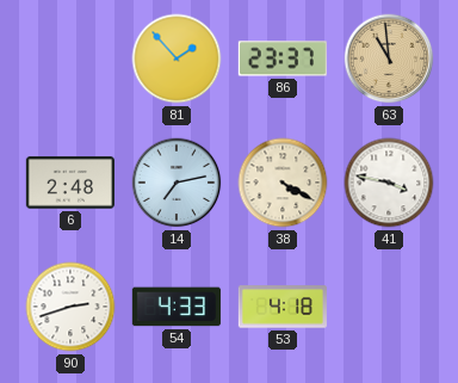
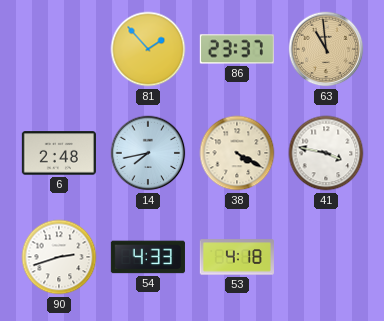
14: 7:13 -> 7:43 (148, 153)
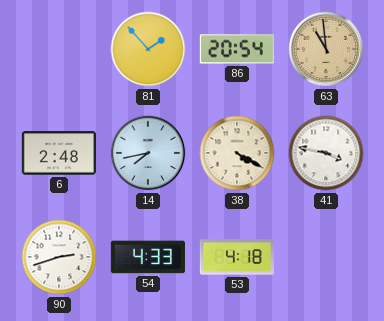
86: 23:37 -> 20:54 (237, 49)
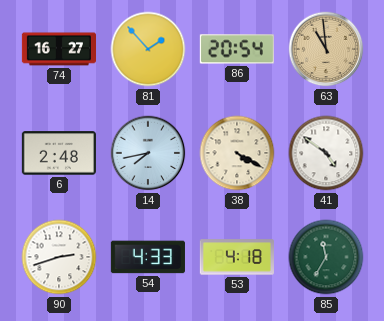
74: none -> 16:27 (58, 49)
41: 3:47 -> 4:51 (326, 153)
85: none -> 11:35 (326, 257)
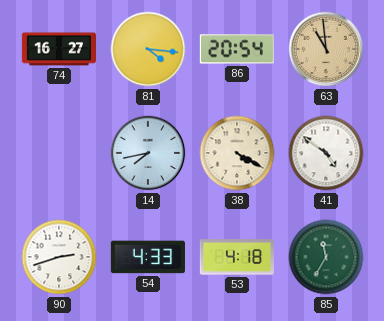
81: 1:53 -> 4:16 (148, 49)
6: 2:48 -> none (59, 153)
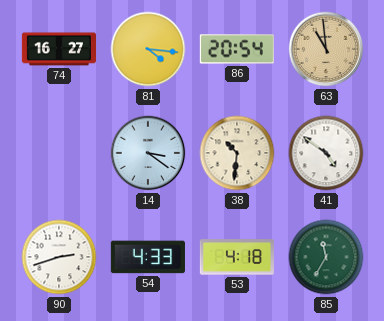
14: 7:43 -> 3:21 (148, 153)
38: 4:20 -> 10:31 (237, 153)
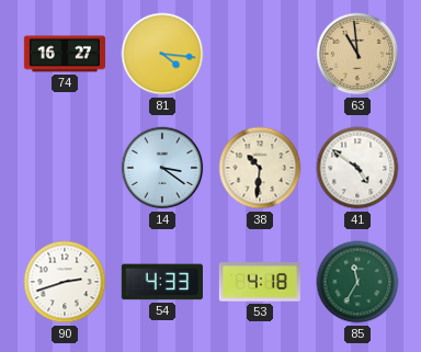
86: 20:54 -> none (237, 49)
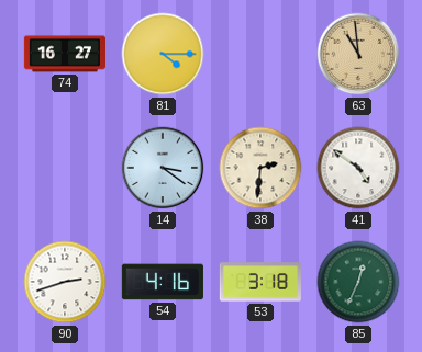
81: 4:16 -> 4:15 (163, 54)
38: 10:31 -> 2:31 (260, 168)
54: 4:33 -> 4:16 (163, 282)
53: 4:18 -> 3:18 (260, 282)
85: 11:35 -> 12:34 (358, 282)
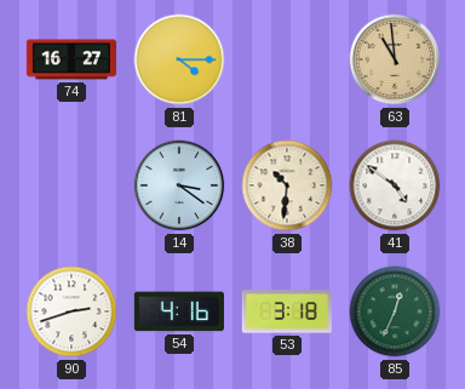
38: 2:31 -> 10:31 (287, 185)
